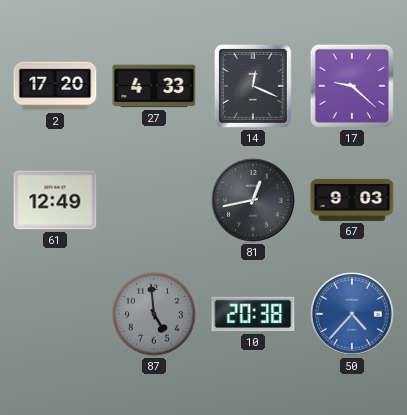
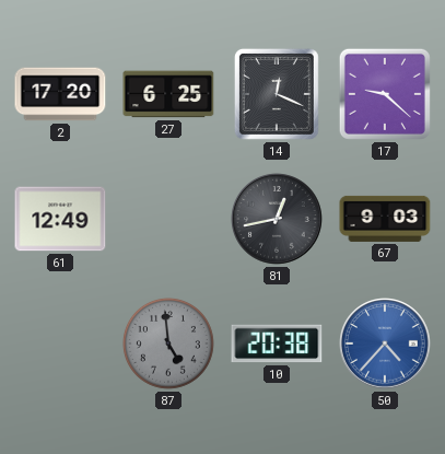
27: 4:33 -> 6:25 (168, 94)
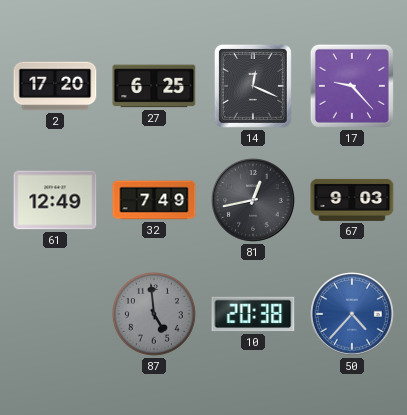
17: 9:22 -> 9:23 (352, 86)
32: none -> 7:49 (154, 200)
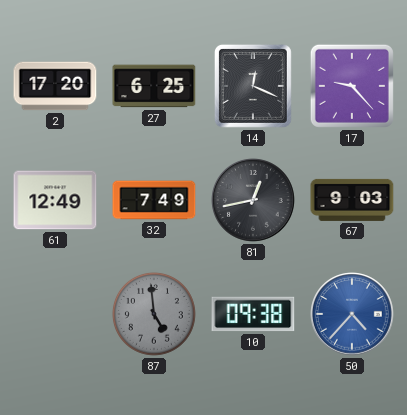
10: 20:38 -> 09:38 (253, 314)
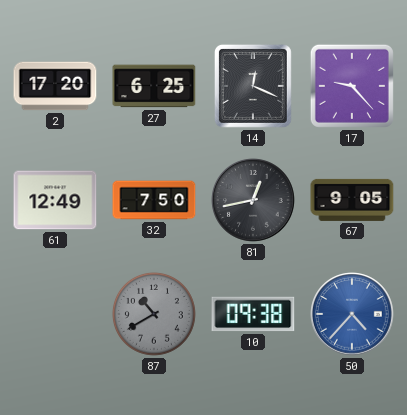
32: 7:49 -> 7:50 (154, 200)
67: 9:03 -> 9:05 (352, 200)
87: 4:59 -> 10:40 (154, 314)
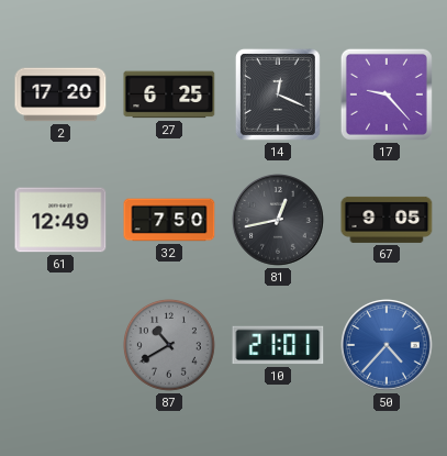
10: 09:38 -> 21:01 (278, 345)
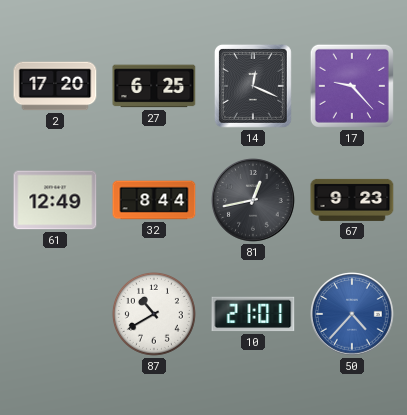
32: 7:50 -> 8:44 (154, 200)
67: 9:05 -> 9:23 (352, 200)
87 dial: grey -> white (154, 314)
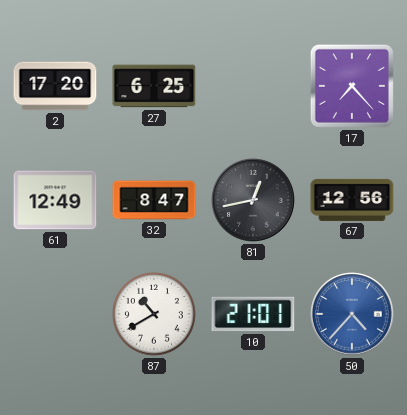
14: 12:19 -> none (253, 86)
17: 9:23 -> 7:23 (352, 86)
32: 8:44 -> 8:47 (154, 200)
67: 9:23 -> 12:56 (352, 200)
